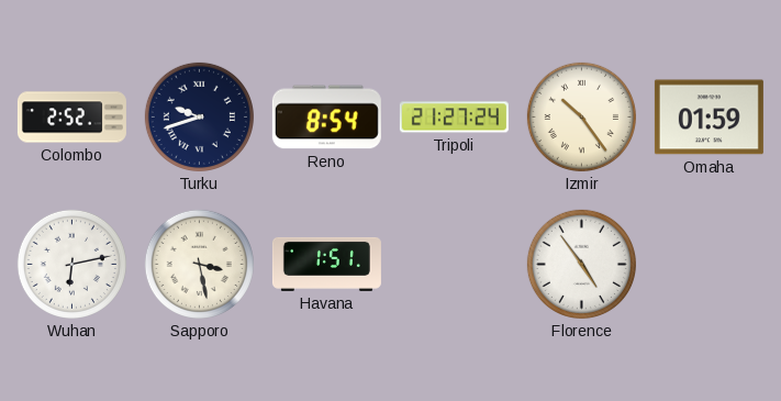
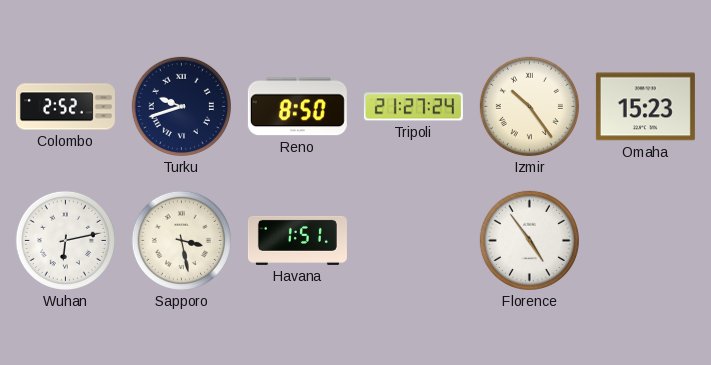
Reno: 8:54 -> 8:50 (297, 107)
Omaha: 01:59 -> 15:23 (645, 107)
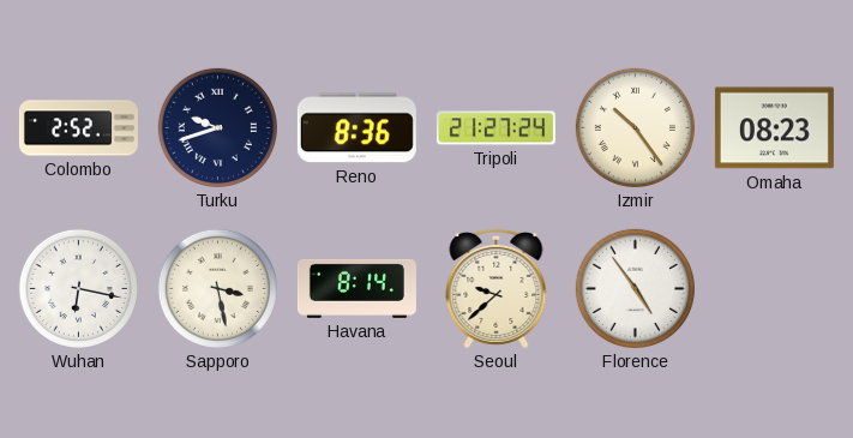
Reno: 8:50 -> 8:36 (356, 128)
Omaha: 15:23 -> 08:23 (774, 128)
Wuhan: 6:13 -> 6:17 (78, 288)
Havana: 1:51 -> 8:14 (356, 288)
Seoul: none -> 9:38 (497, 288)
